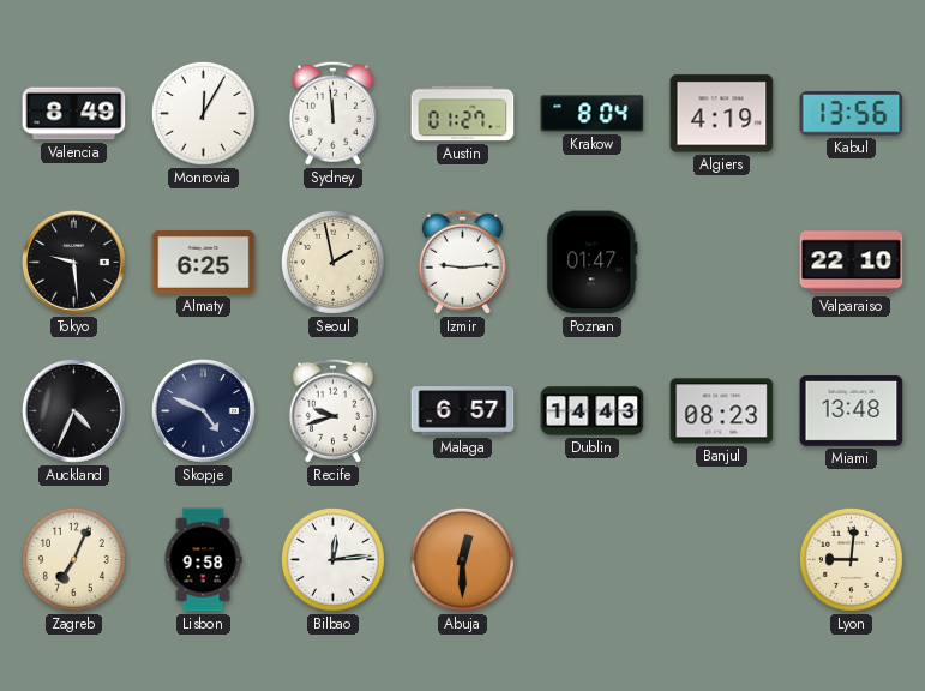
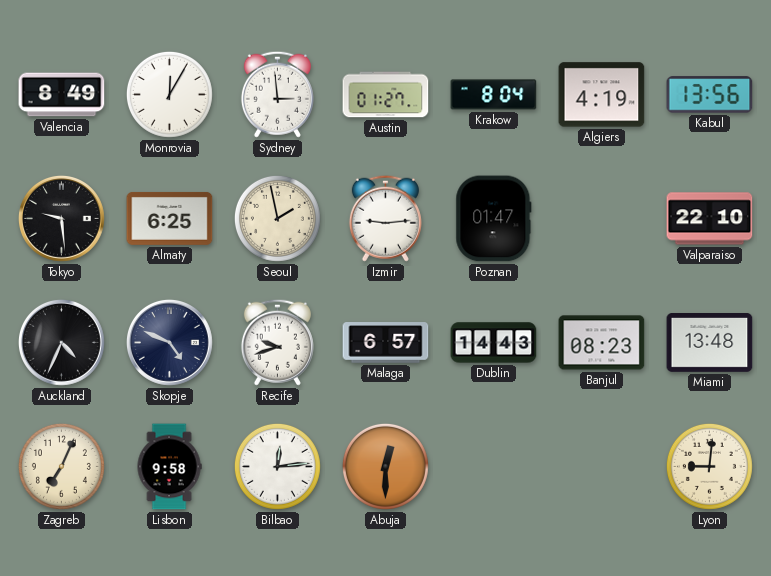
Sydney: 11:59 -> 2:59 (277, 94)
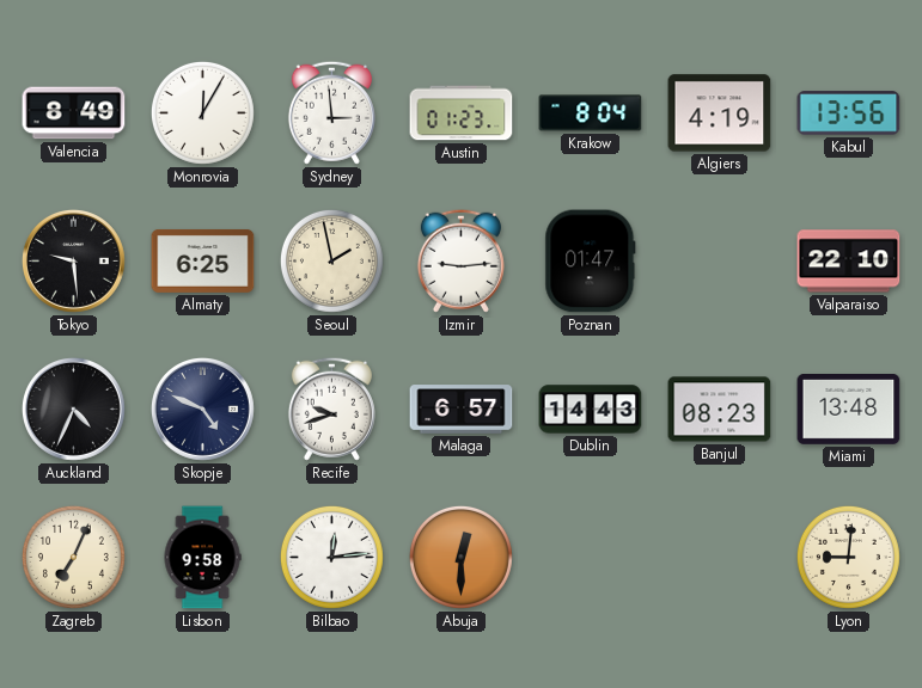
Austin: 01:27 -> 01:23 (462, 113)
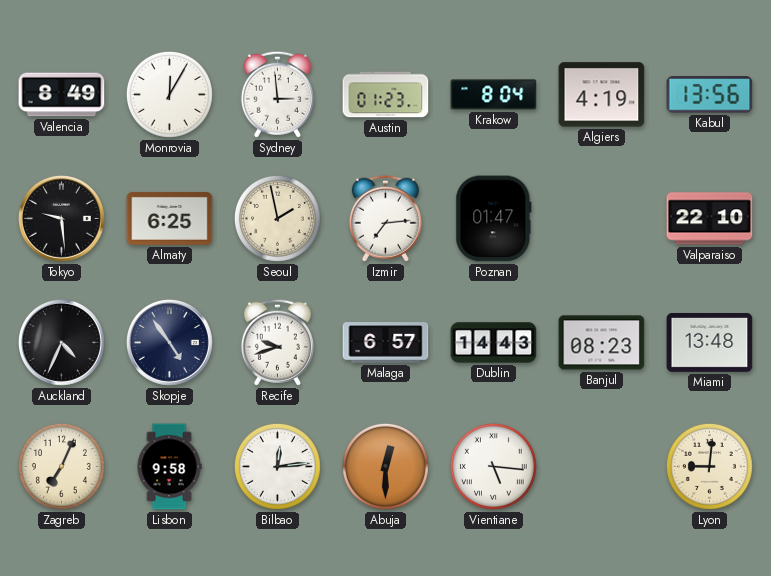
Izmir: 9:14 -> 7:14 (385, 218)
Skopje: 4:49 -> 4:54 (169, 342)
Vientiane: none -> 5:16 (493, 466)
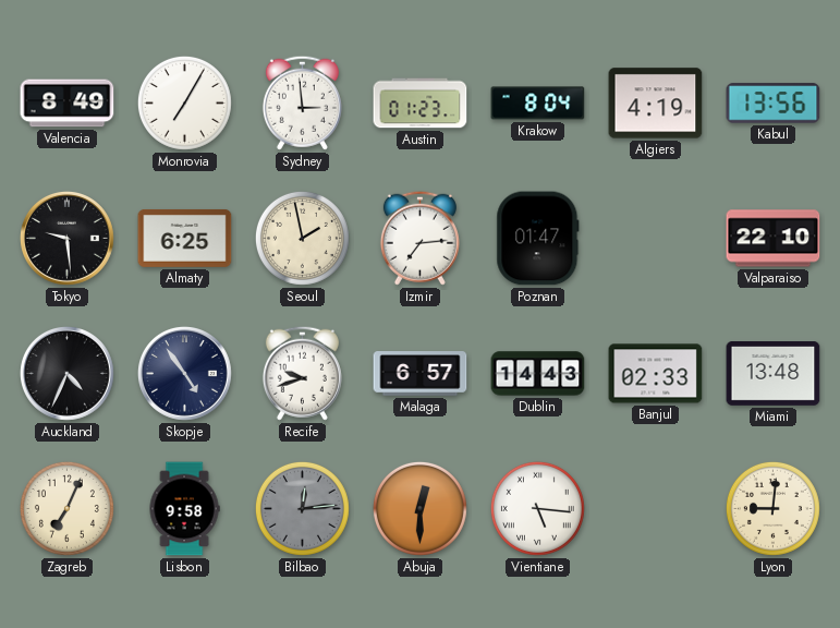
Monrovia: 12:05 -> 7:05 (184, 102)
Banjul: 08:23 -> 02:33 (656, 374)
Bilbao dial: white -> grey (302, 508)
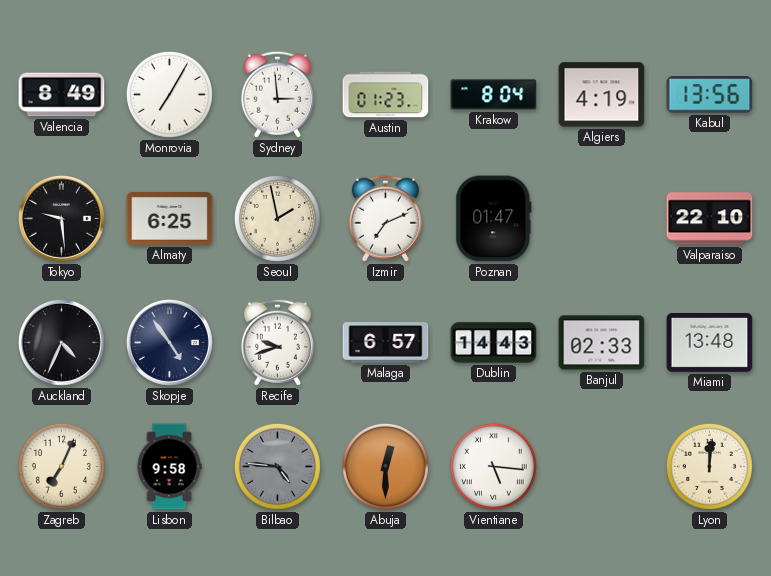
Izmir: 7:14 -> 7:11 (385, 218)
Bilbao: 12:14 -> 4:46 (277, 466)
Lyon: 9:01 -> 12:01 (709, 466)
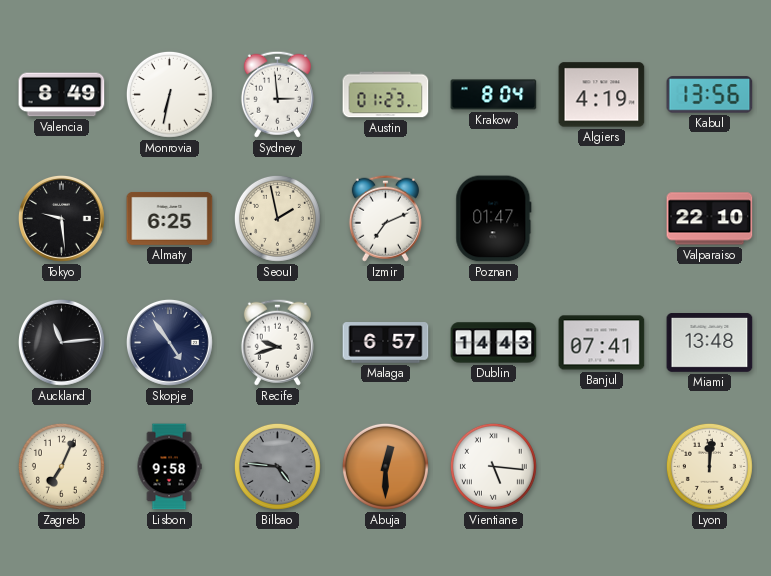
Monrovia: 7:05 -> 6:32 (169, 94)
Auckland: 4:34 -> 11:14 (61, 342)
Banjul: 02:33 -> 07:41 (602, 343)
